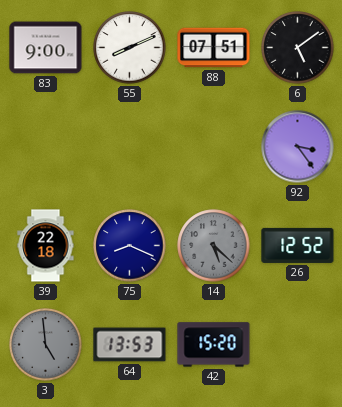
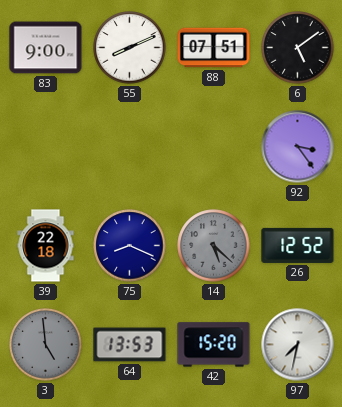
97: none -> 7:32 (298, 345)
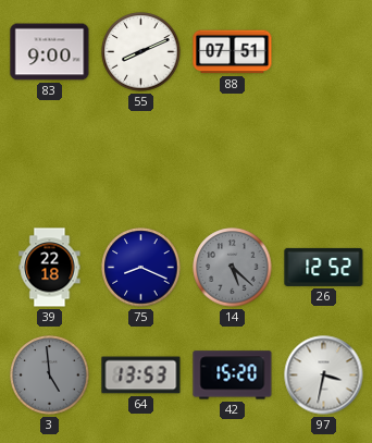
6: 5:09 -> none (298, 48)
92: 3:24 -> none (298, 147)
97: 7:32 -> 3:32 (324, 376)
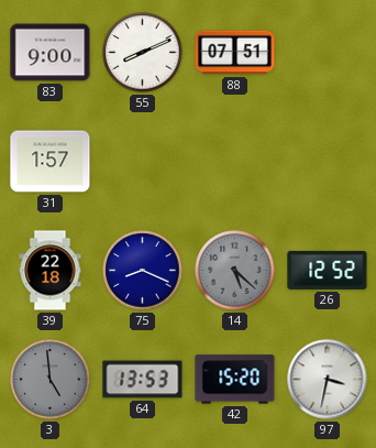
31: none -> 1:57 (51, 162)
